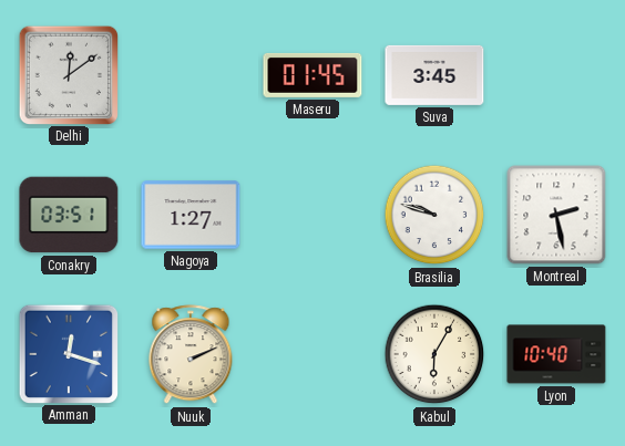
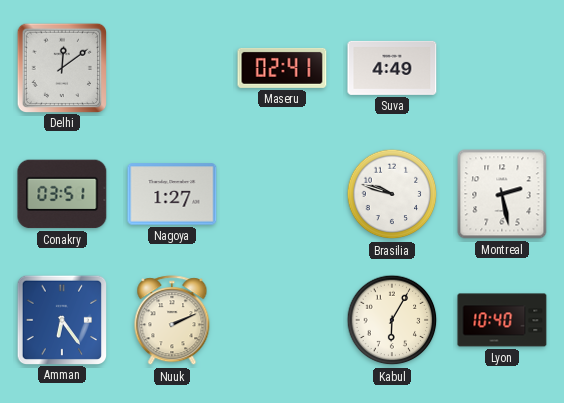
Maseru: 01:45 -> 02:41 (282, 68)
Suva: 3:45 -> 4:49 (392, 68)
Amman: 12:18 -> 6:24 (61, 319)
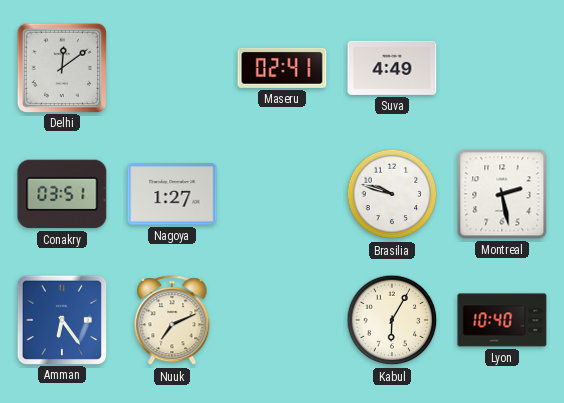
Nuuk: 2:11 -> 7:11 (172, 321)
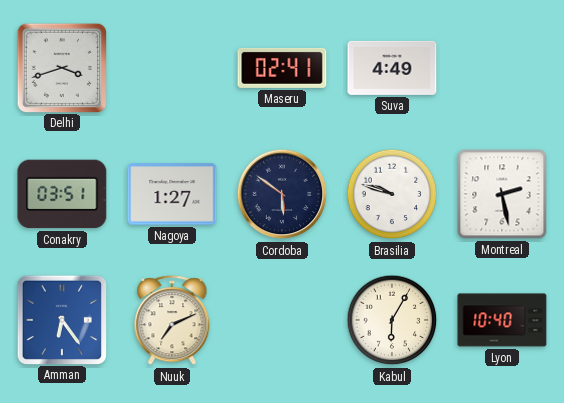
Delhi: 12:09 -> 3:42 (61, 67)
Cordoba: none -> 5:51 (282, 194)
